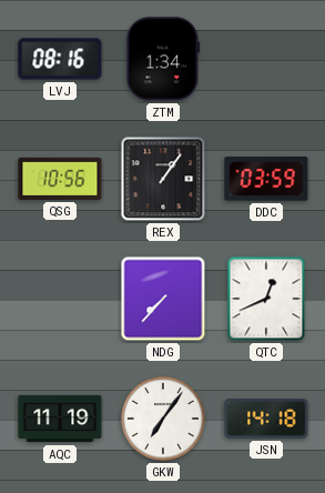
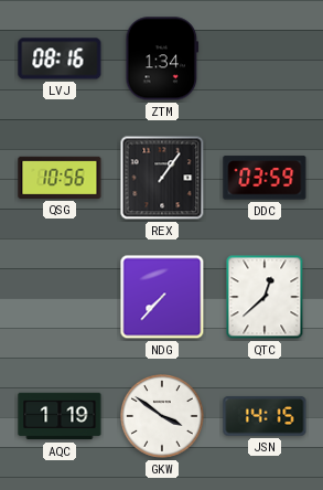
QTC: 12:41 -> 12:38 (265, 297)
AQC: 11:19 -> 1:19 (60, 416)
GKW: 7:06 -> 3:51 (163, 417)
JSN: 14:18 -> 14:15 (265, 416)
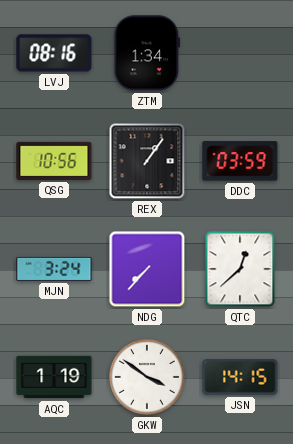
MJN: none -> 3:24 (54, 269)
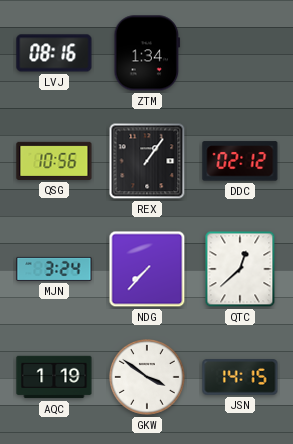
DDC: 03:59 -> 02:12 (240, 161)
